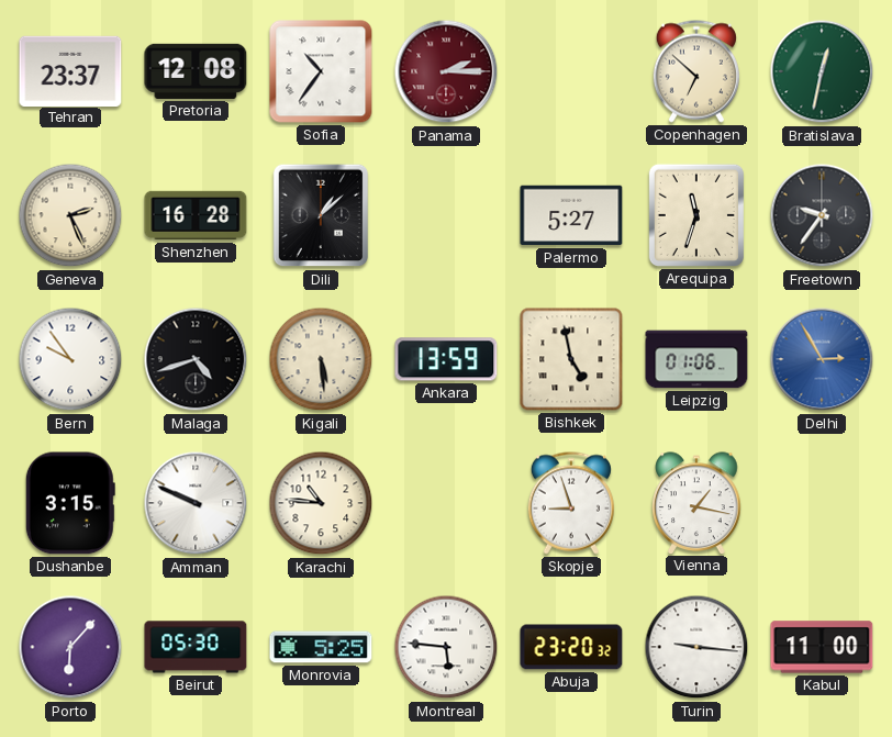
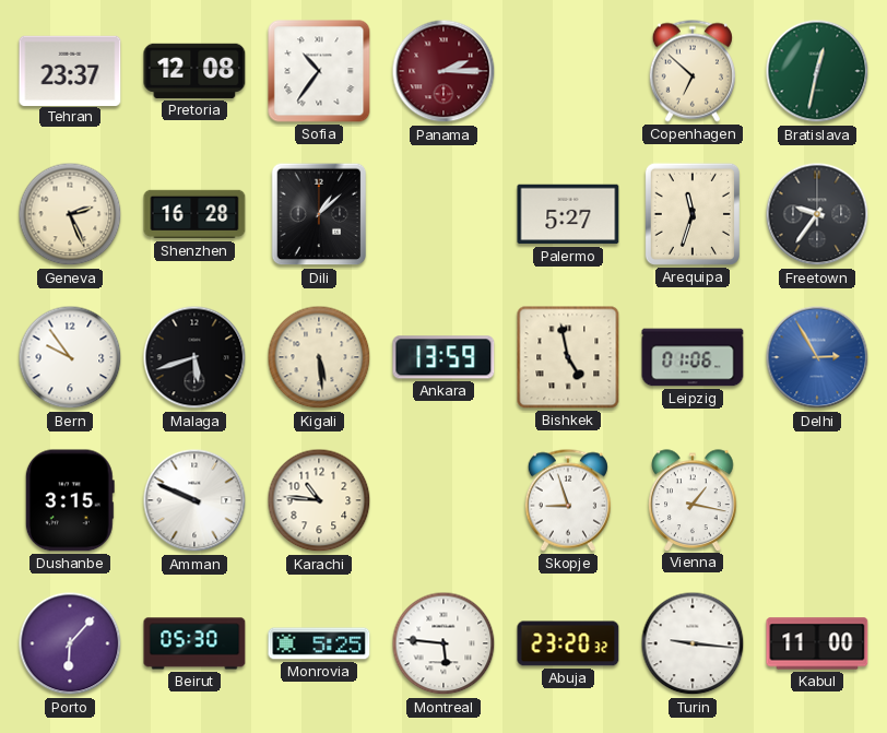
Malaga: 4:42 -> 5:42 (194, 357)
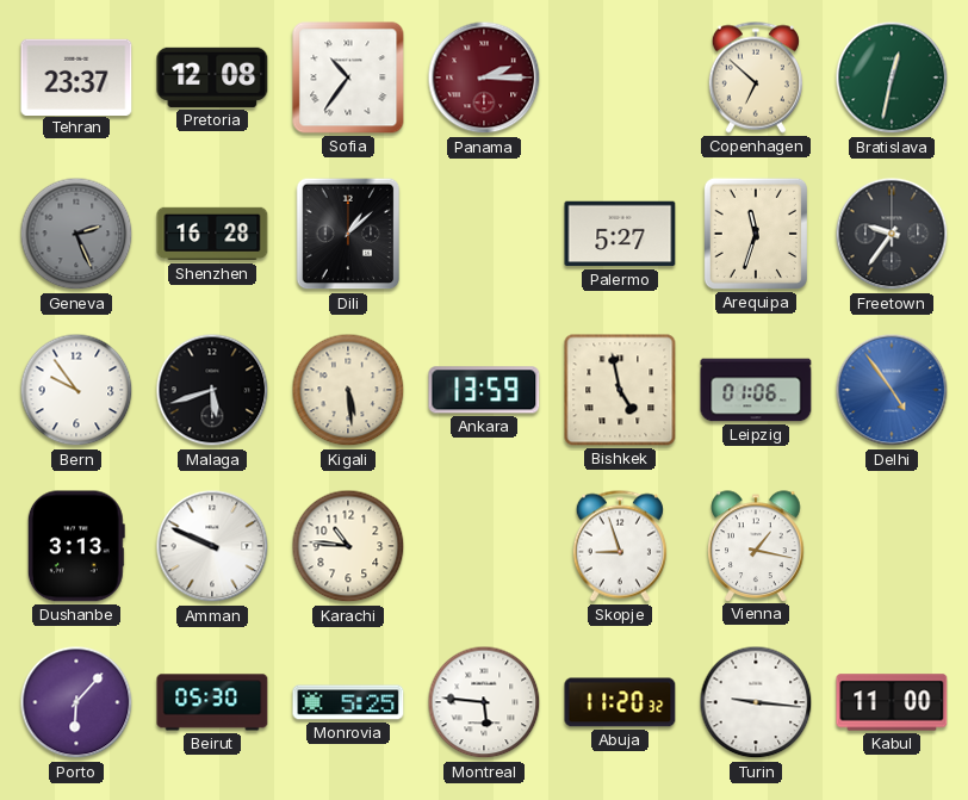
Geneva dial: cream -> grey (76, 234)
Delhi: 2:55 -> 4:54 (892, 390)
Dushanbe: 3:15 -> 3:13 (76, 546)
Abuja: 23:20 -> 11:20 (620, 702)
